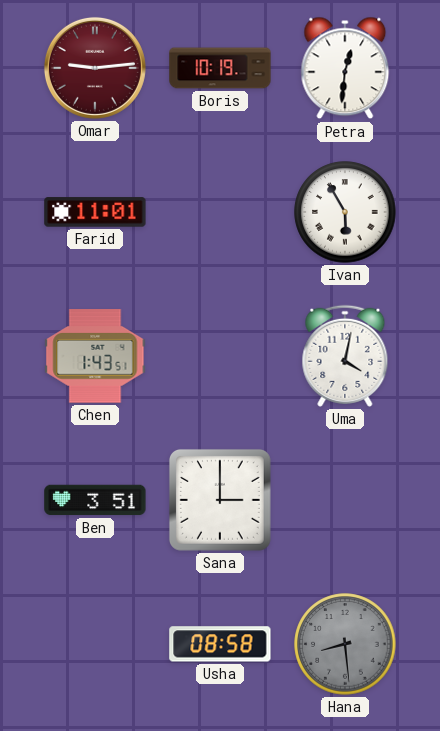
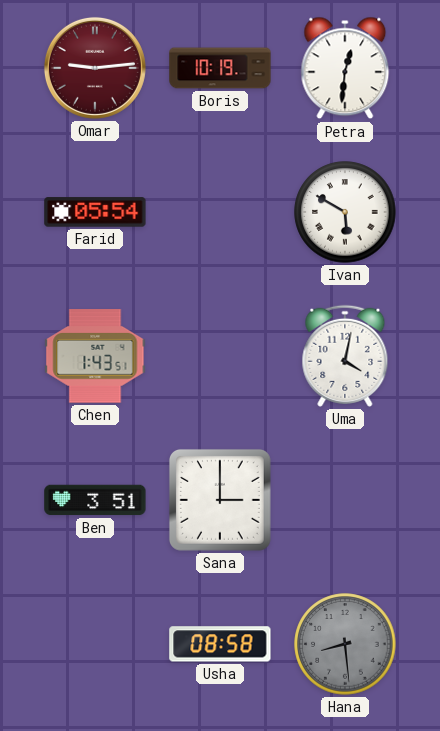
Farid: 11:01 -> 05:54 (95, 212)
Ivan: 5:55 -> 5:50 (345, 212)
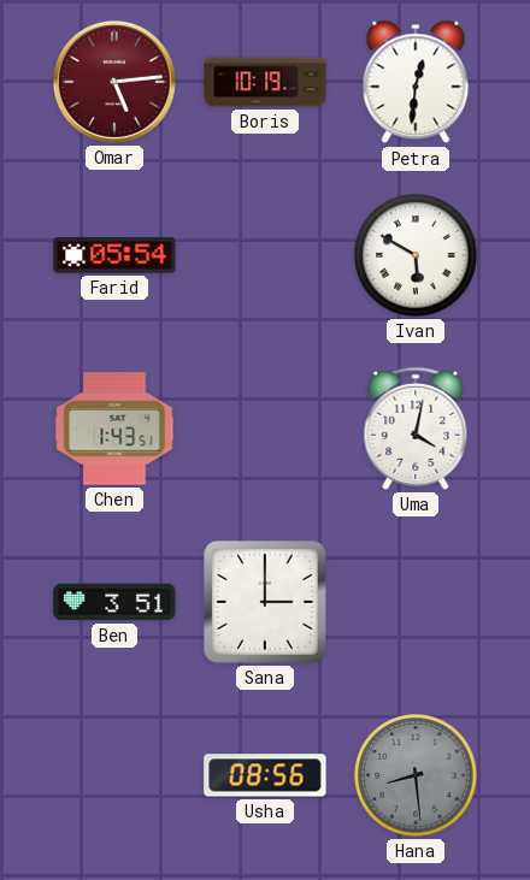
Omar: 9:14 -> 5:14 (114, 82)
Usha: 08:58 -> 08:56 (265, 775)
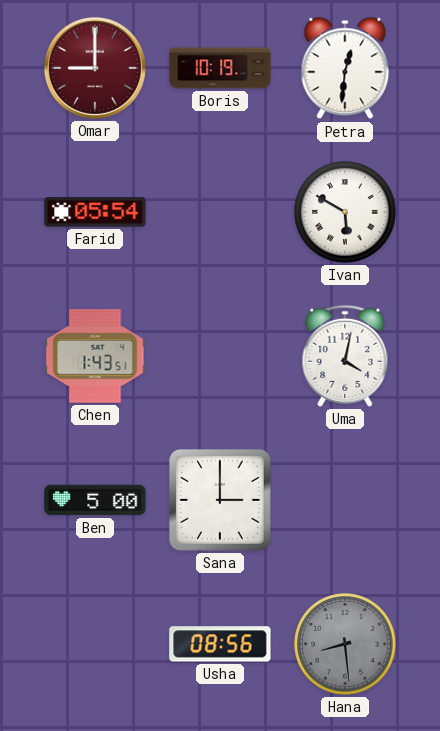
Omar: 5:14 -> 9:00 (95, 68)
Ben: 3:51 -> 5:00 (95, 500)
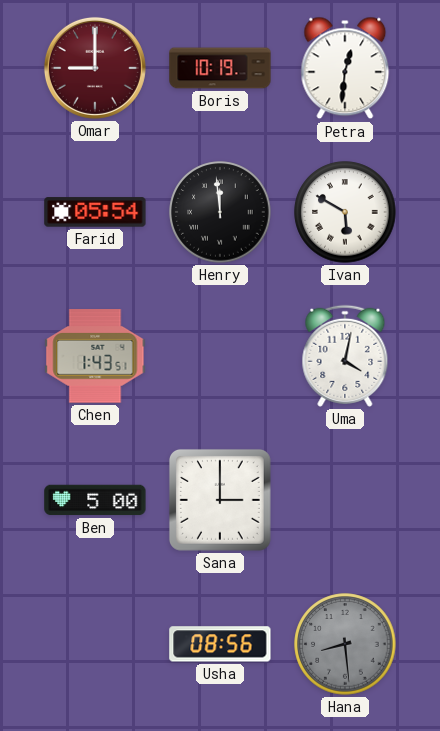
Henry: none -> 11:59 (220, 212)
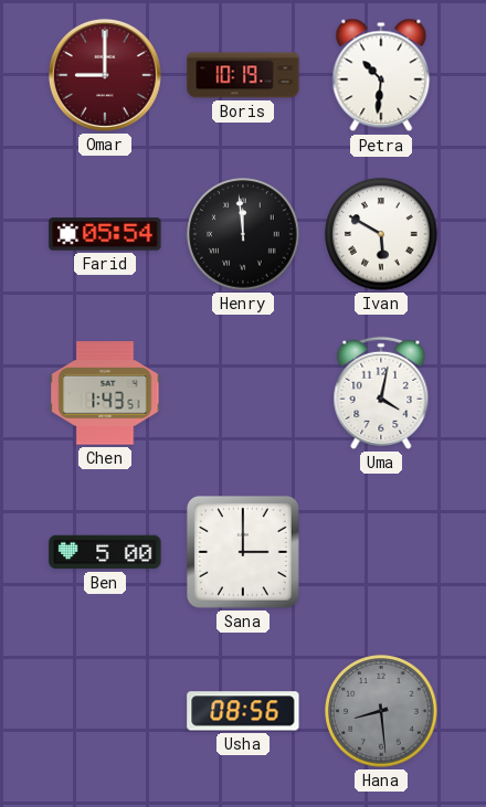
Petra: 12:31 -> 10:31 (381, 75)
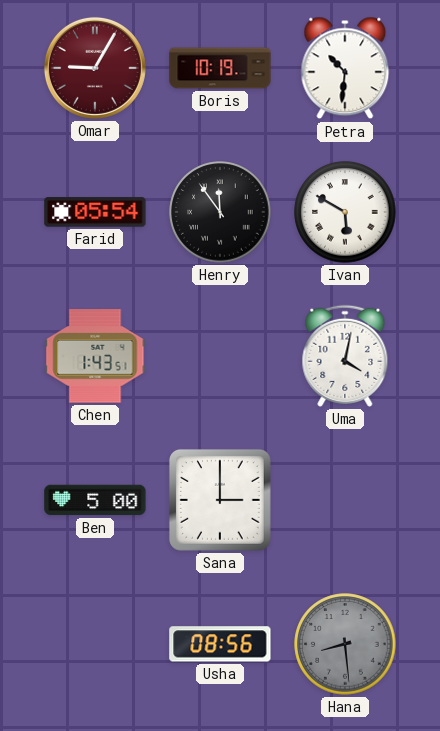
Omar: 9:00 -> 9:05 (95, 68)
Henry: 11:59 -> 11:54 (220, 212)
